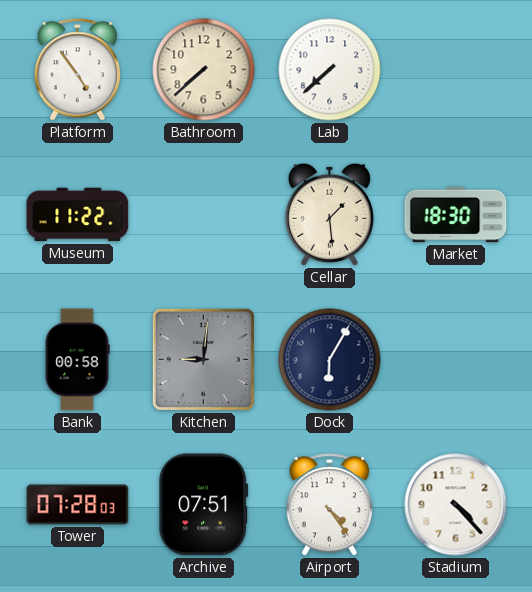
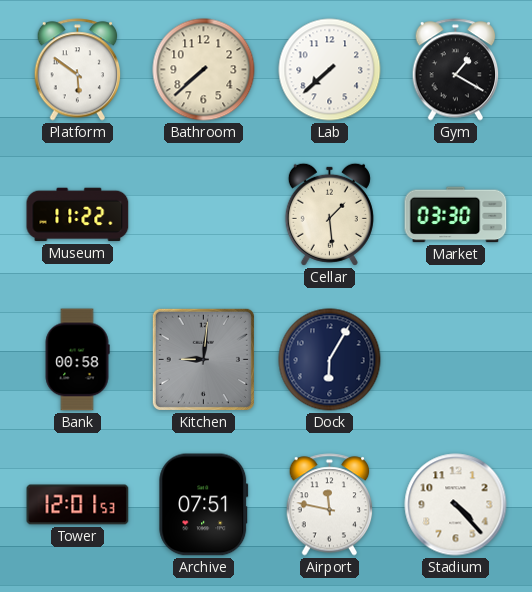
Platform: 4:54 -> 5:51 (78, 70)
Gym: none -> 1:20 (456, 70)
Market: 18:30 -> 03:30 (456, 215)
Tower: 07:28 -> 12:01 (78, 505)
Airport: 4:24 -> 11:47 (330, 505)
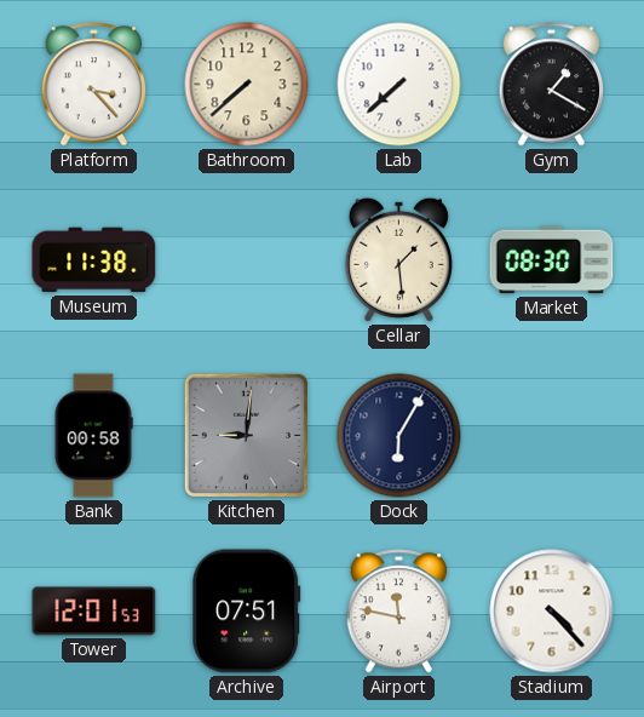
Platform: 5:51 -> 3:23 (94, 85)
Museum: 11:22 -> 11:38 (94, 260)
Market: 03:30 -> 08:30 (552, 260)
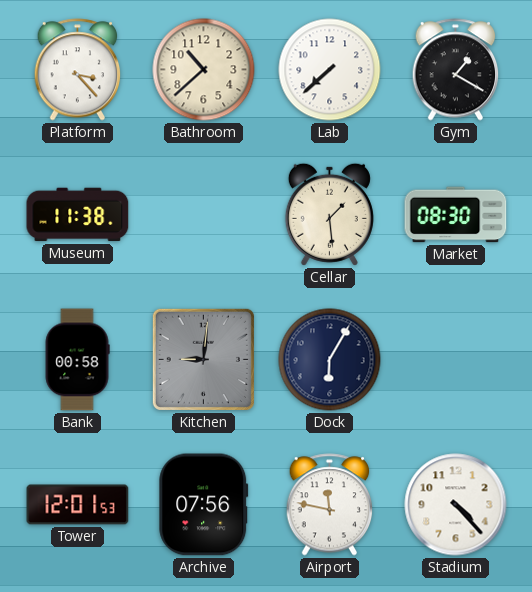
Bathroom: 7:38 -> 10:38 (204, 70)
Archive: 07:51 -> 07:56 (204, 505)
